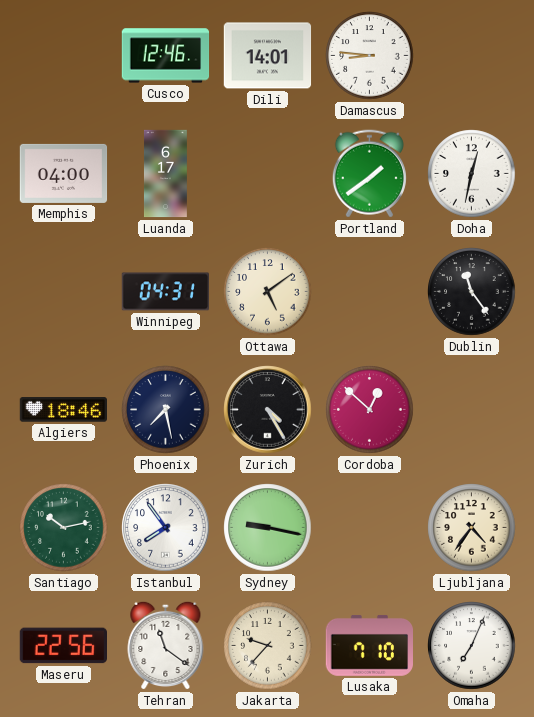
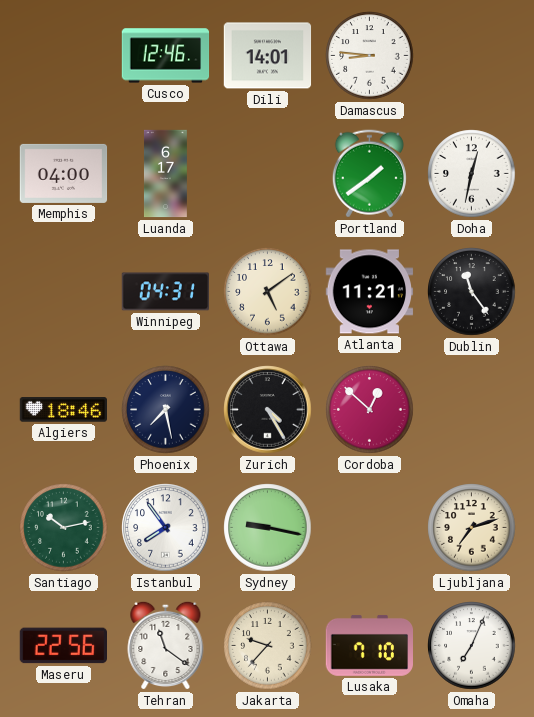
Atlanta: none -> 11:21 (370, 292)
Ljubljana: 4:36 -> 7:12 (472, 528)
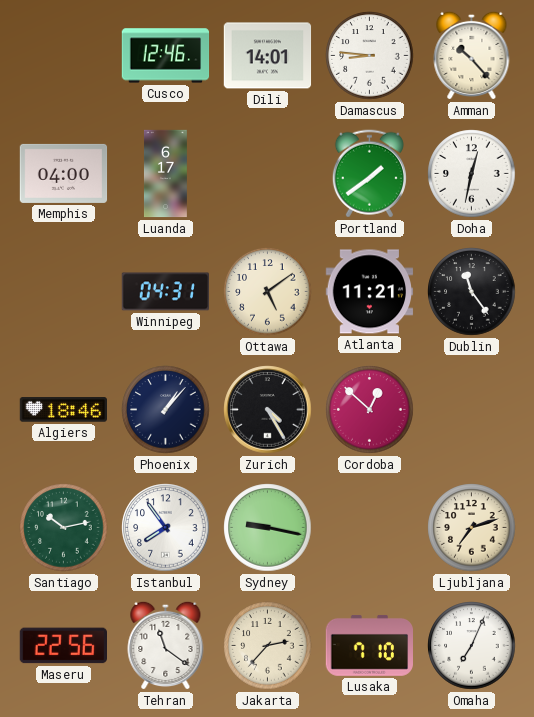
Amman: none -> 10:23 (472, 55)
Phoenix: 7:28 -> 1:07 (166, 410)
Jakarta: 9:37 -> 2:37 (268, 646)
